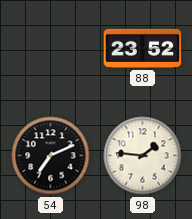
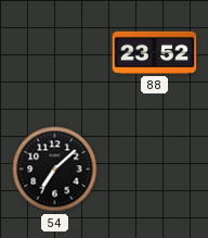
54: 7:11 -> 7:08 (55, 170)
98: 1:46 -> none (143, 156)
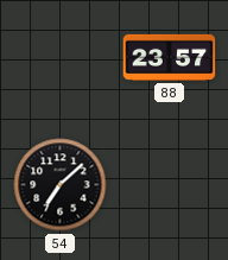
88: 23:52 -> 23:57 (170, 57)
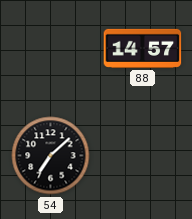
88: 23:57 -> 14:57 (143, 48)
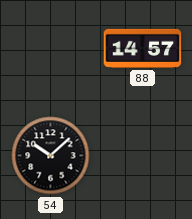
54: 7:08 -> 10:08 (51, 156)
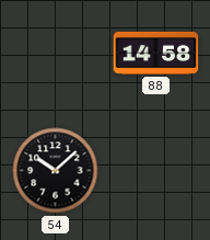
88: 14:57 -> 14:58 (156, 53)
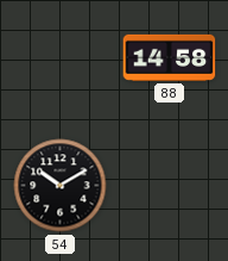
54: 10:08 -> 10:10 (61, 186)
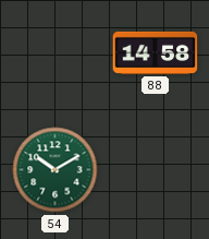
54 dial: black -> green (56, 170)
